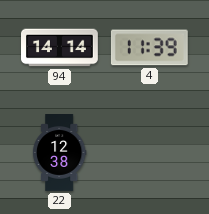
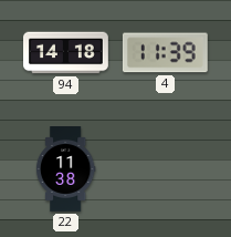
94: 14:14 -> 14:18 (66, 53)
22: 12:38 -> 11:38 (65, 169)
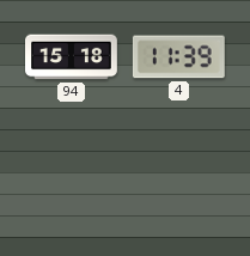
94: 14:18 -> 15:18 (72, 57)
22: 11:38 -> none (65, 169)
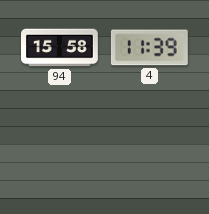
94: 15:18 -> 15:58 (60, 48)
